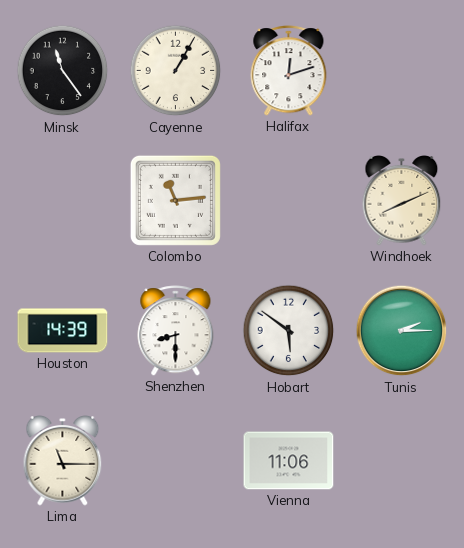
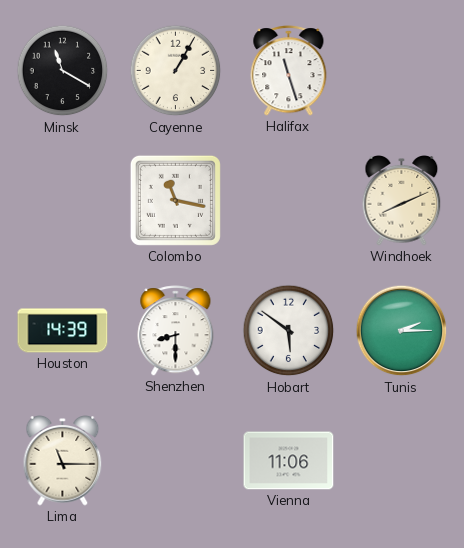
Minsk: 11:24 -> 11:20 (63, 71)
Halifax: 12:12 -> 11:27 (289, 71)
Colombo: 11:14 -> 11:17 (175, 200)
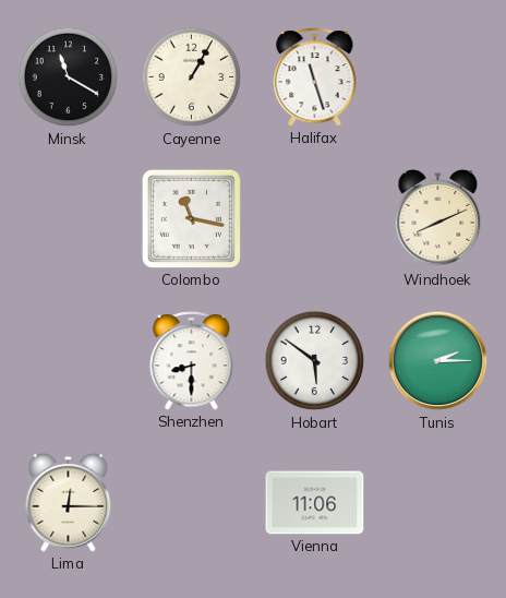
Houston: 14:39 -> none (63, 331)
Lima: 11:15 -> 12:15 (69, 503)
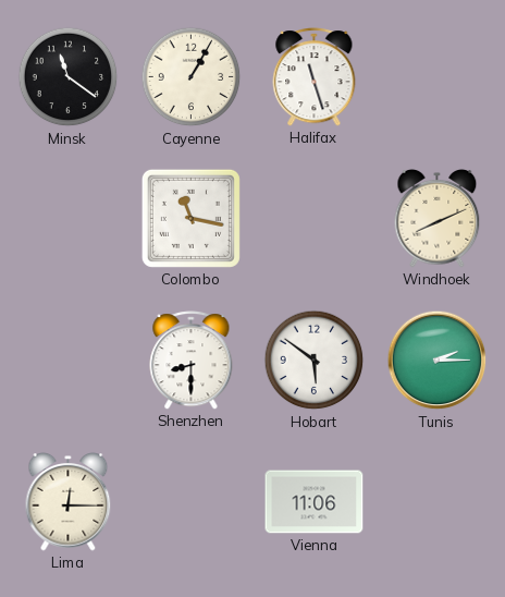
Minsk: 11:20 -> 11:21 (69, 77)
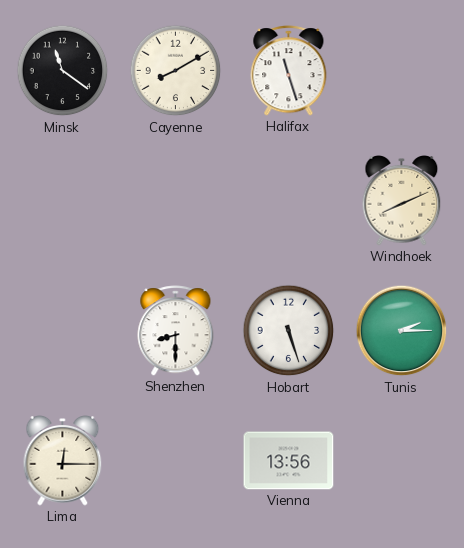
Cayenne: 1:05 -> 8:10 (176, 71)
Colombo: 11:17 -> none (190, 218)
Hobart: 5:51 -> 5:27 (289, 331)
Vienna: 11:06 -> 13:56 (289, 461)
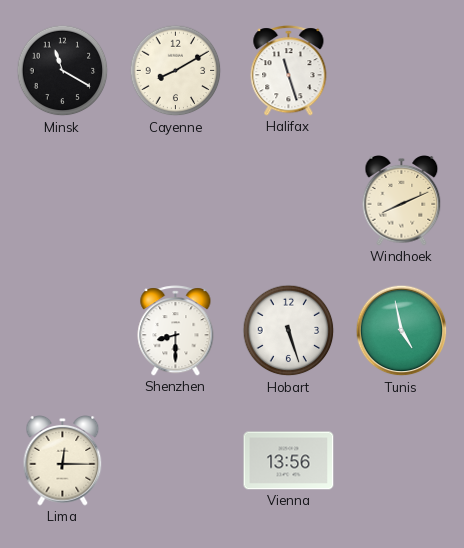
Minsk: 11:21 -> 11:20 (63, 71)
Tunis: 2:15 -> 4:58 (402, 331)
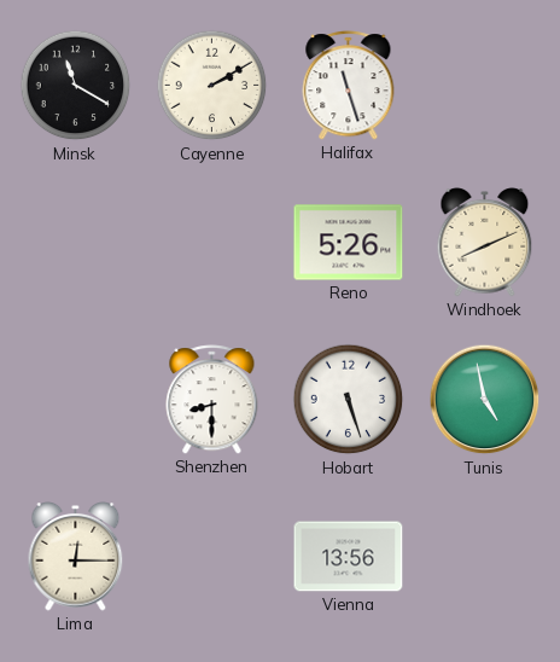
Cayenne: 8:10 -> 2:10 (212, 86)
Reno: none -> 5:26 (349, 243)
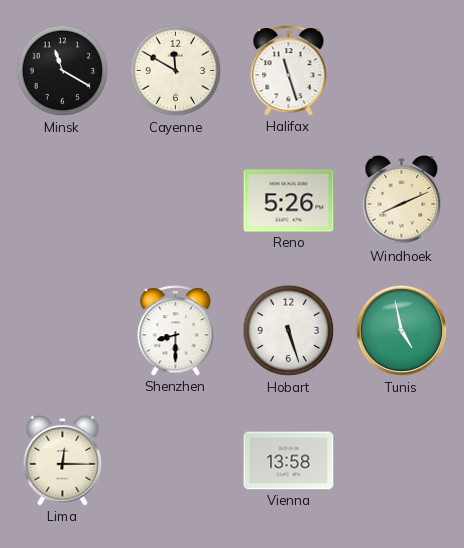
Cayenne: 2:10 -> 11:50 (176, 71)
Vienna: 13:56 -> 13:58 (289, 461)
